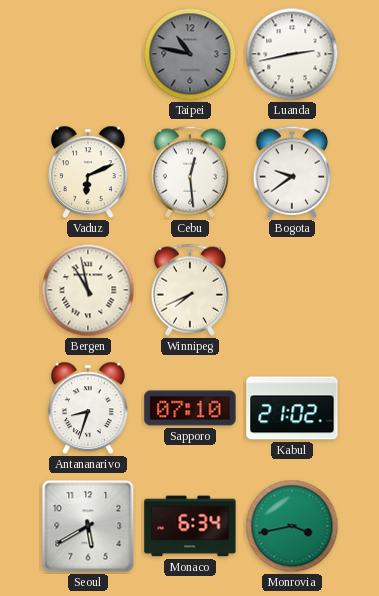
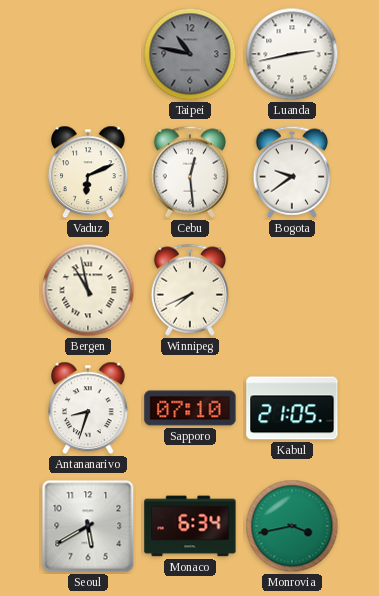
Kabul: 21:02 -> 21:05 (292, 408)
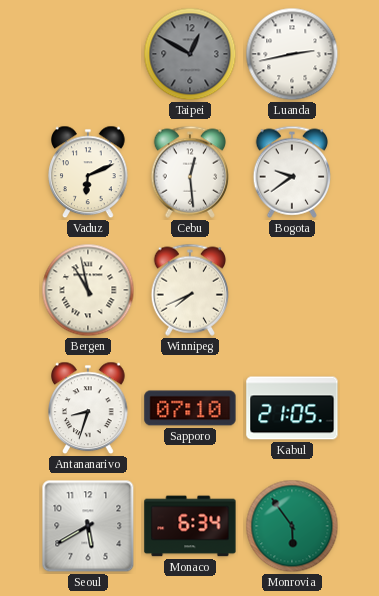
Taipei: 10:47 -> 12:50 (190, 54)
Monrovia: 3:43 -> 5:54 (292, 526)
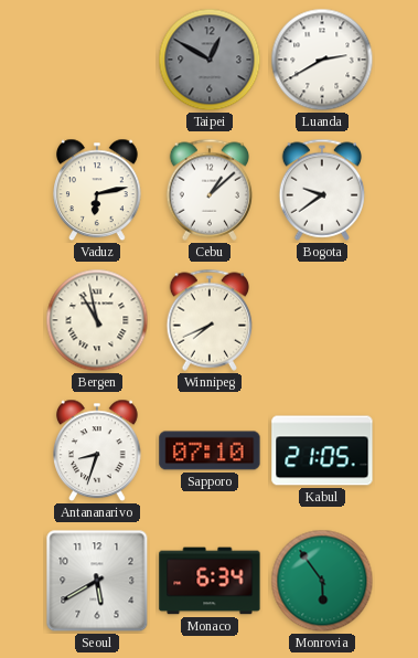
Luanda: 2:43 -> 2:40 (322, 60)
Vaduz: 6:11 -> 6:13 (98, 190)
Cebu: 12:29 -> 1:08 (210, 190)
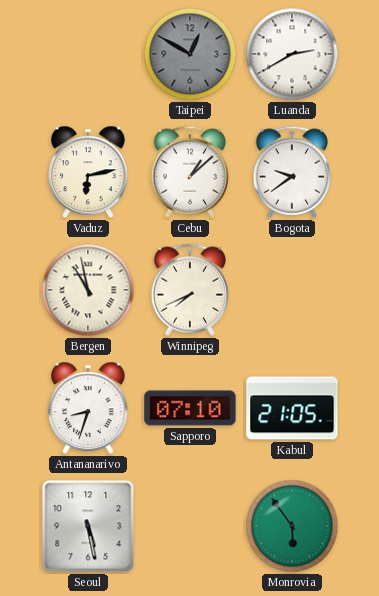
Seoul: 5:40 -> 5:28 (88, 526)
Monaco: 6:34 -> none (210, 581)
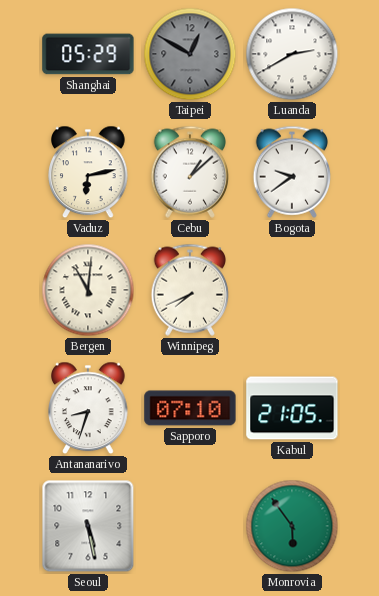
Shanghai: none -> 05:29 (88, 54)
Bergen: 10:58 -> 11:01 (88, 290)
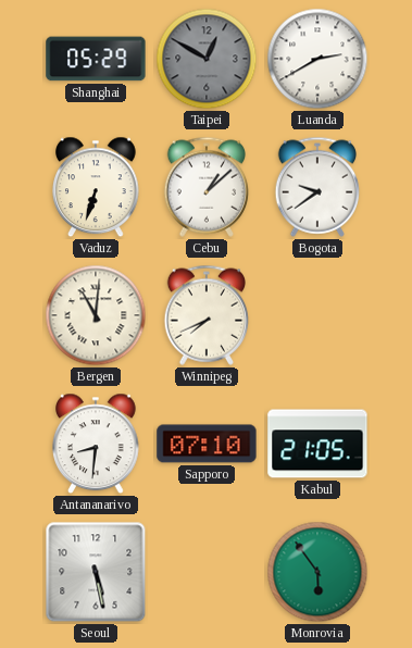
Vaduz: 6:13 -> 6:33 (97, 187)
Antananarivo: 8:33 -> 8:31 (97, 444)
